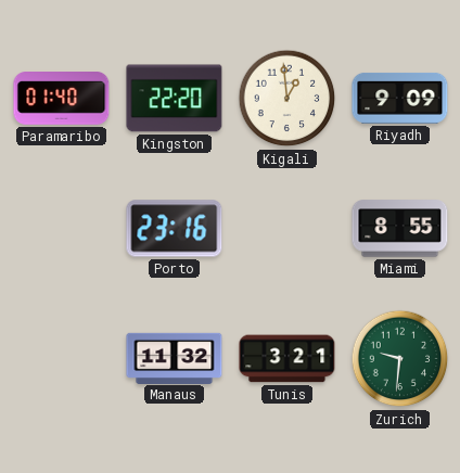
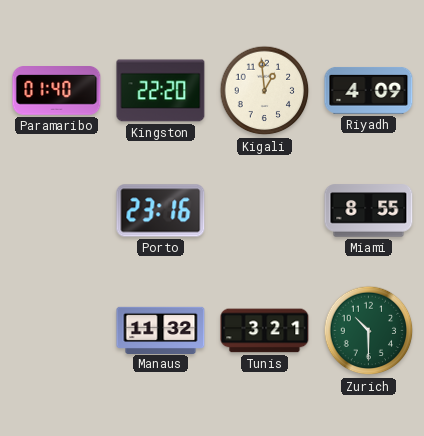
Riyadh: 9:09 -> 4:09 (369, 90)
Zurich: 9:31 -> 10:30 (369, 331)
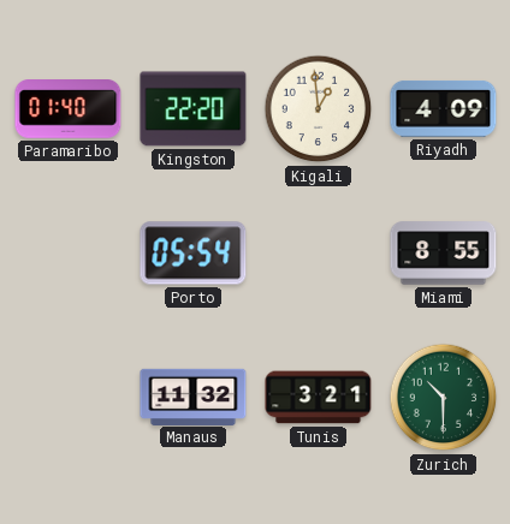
Porto: 23:16 -> 05:54 (194, 254)
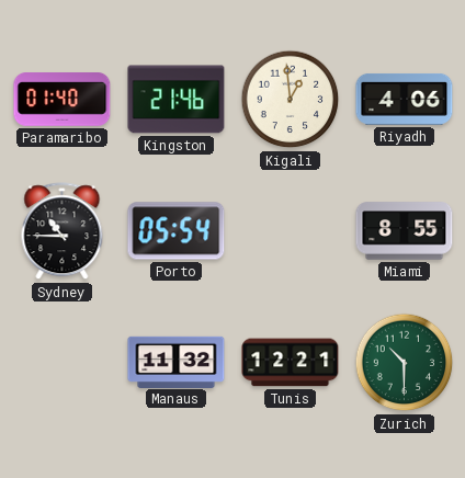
Kingston: 22:20 -> 21:46 (177, 100)
Riyadh: 4:09 -> 4:06 (405, 99)
Sydney: none -> 10:45 (63, 231)
Tunis: 3:21 -> 12:21 (291, 363)
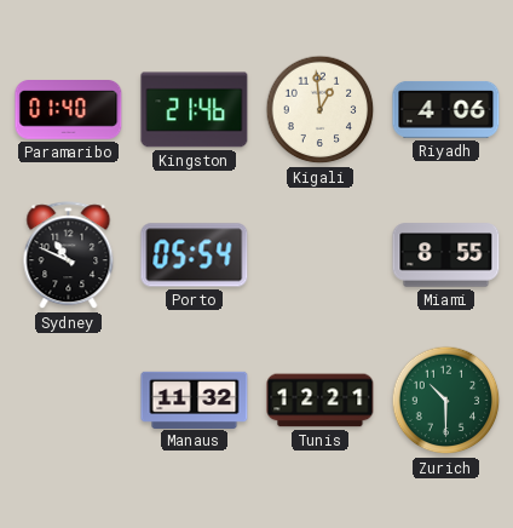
Sydney: 10:45 -> 10:49 (69, 256)
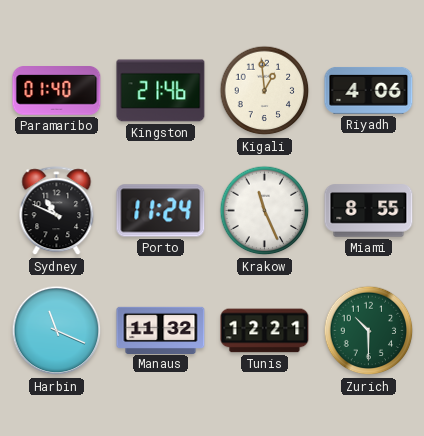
Porto: 05:54 -> 11:24 (161, 211)
Krakow: none -> 11:26 (265, 211)
Harbin: none -> 11:19 (57, 331)
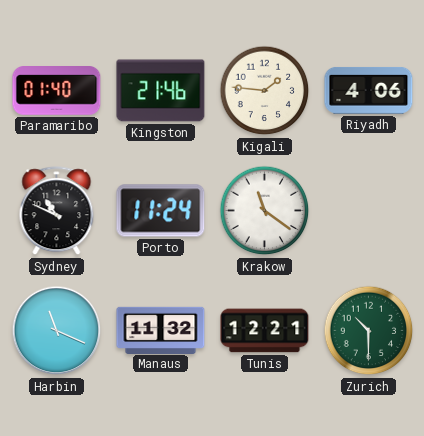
Kigali: 12:59 -> 1:46 (265, 91)
Krakow: 11:26 -> 11:21 (265, 211)
Miami: 8:55 -> none (369, 211)
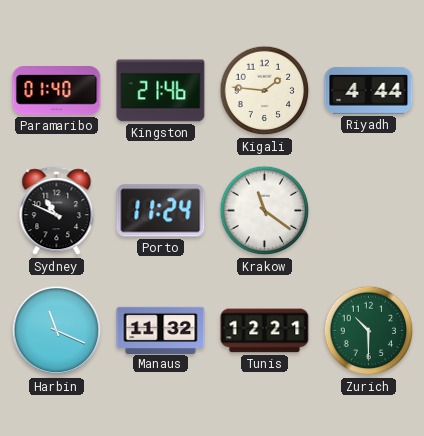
Riyadh: 4:06 -> 4:44 (369, 90)
